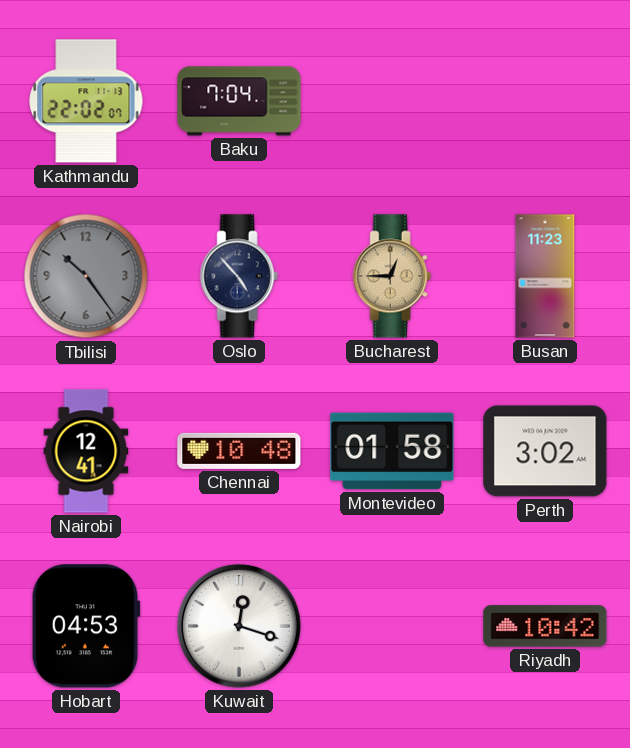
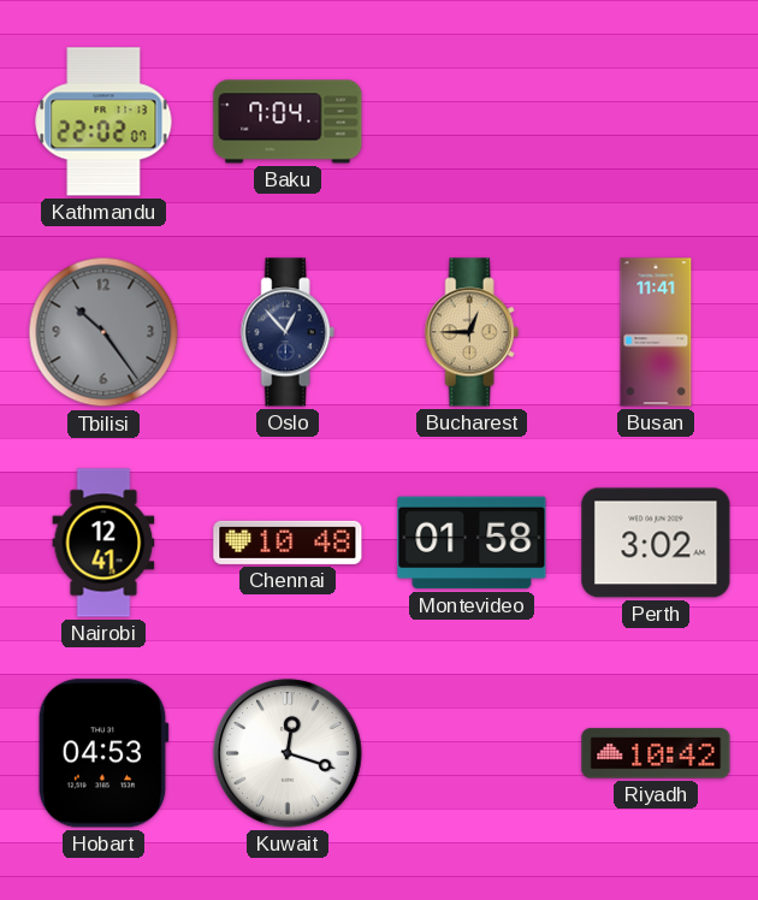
Oslo: 4:53 -> 12:53 (288, 332)
Busan: 11:23 -> 11:41 (656, 332)
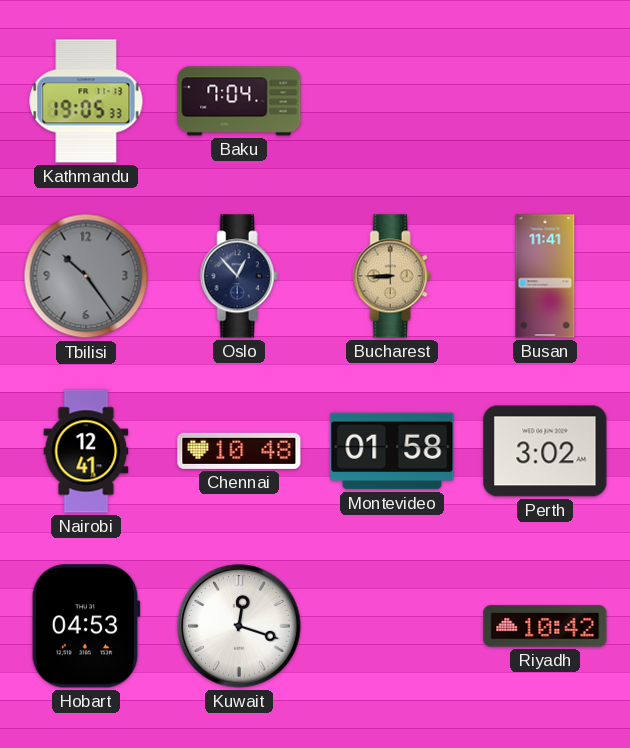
Kathmandu: 22:02 -> 19:05 (86, 101)
Bucharest: 12:45 -> 8:45 (392, 276)
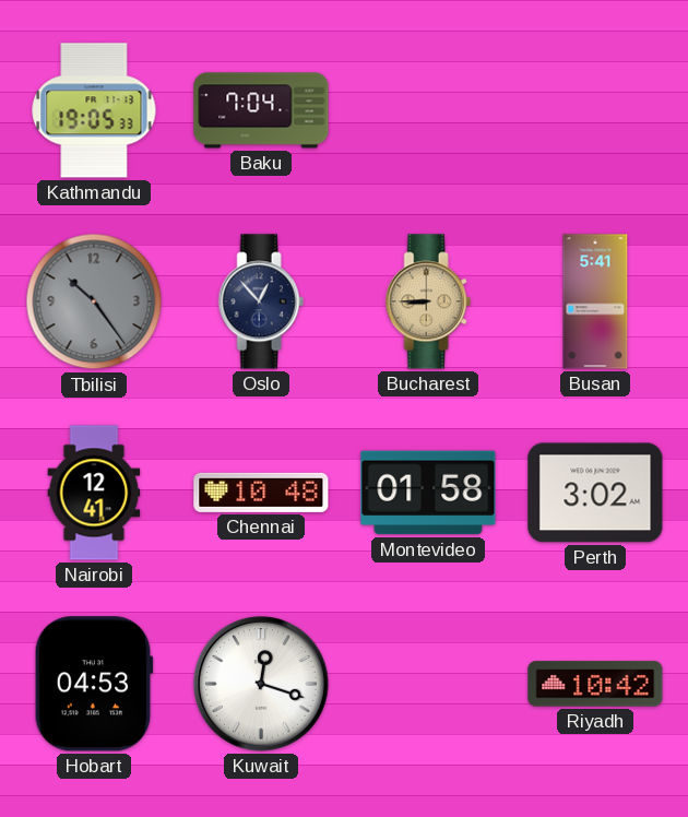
Busan: 11:41 -> 5:41 (595, 301)
